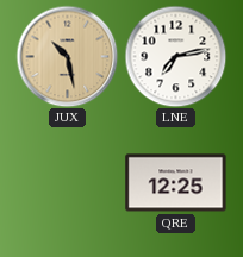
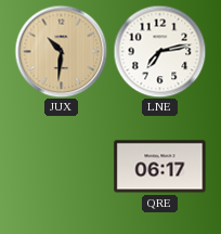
JUX: 10:28 -> 10:31 (61, 51)
QRE: 12:25 -> 06:17 (160, 167)
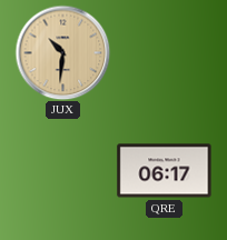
LNE: 7:13 -> none (159, 51)
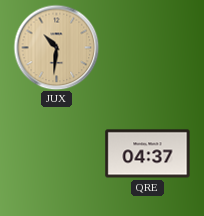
QRE: 06:17 -> 04:37 (148, 154)
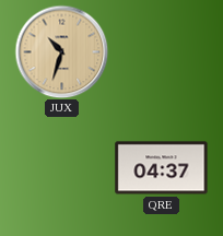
JUX: 10:31 -> 10:33 (61, 51)
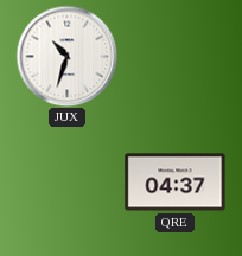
JUX dial: champagne -> white (66, 56)
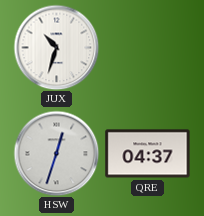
HSW: none -> 12:33 (56, 153)
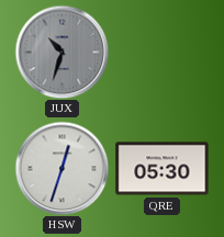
JUX dial: white -> grey (61, 52)
QRE: 04:37 -> 05:30 (163, 169)
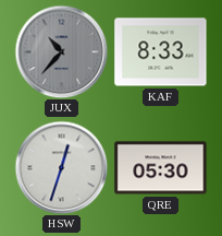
JUX: 10:33 -> 10:37 (61, 51)
KAF: none -> 8:33 (161, 52)
